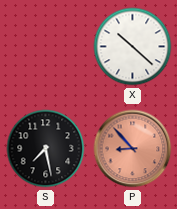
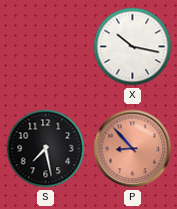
X: 10:22 -> 10:17 (133, 47)
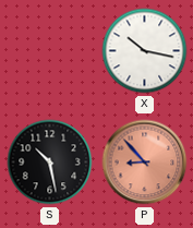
S: 7:28 -> 10:28 (50, 163)
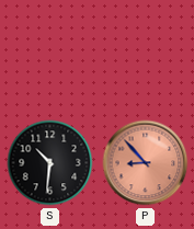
X: 10:17 -> none (145, 51)
S: 10:28 -> 10:31 (50, 163)
